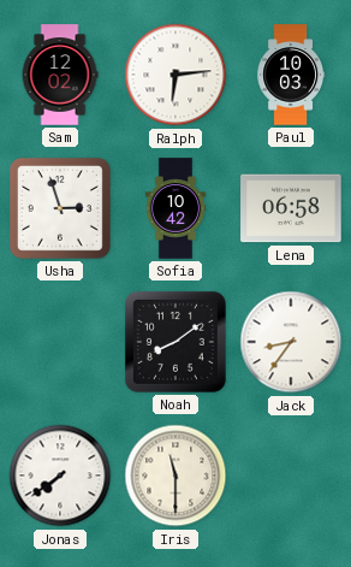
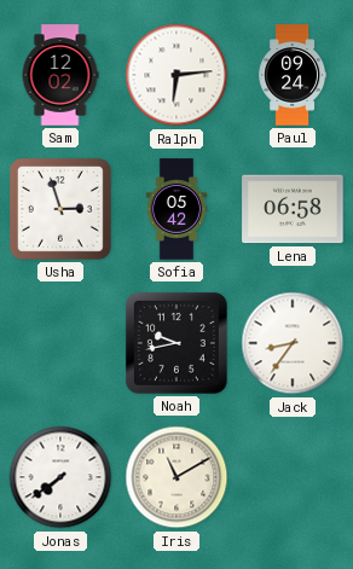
Paul: 10:03 -> 09:24 (293, 75)
Sofia: 10:42 -> 05:42 (176, 209)
Noah: 8:09 -> 9:43 (176, 343)
Iris: 11:30 -> 11:10 (176, 477)
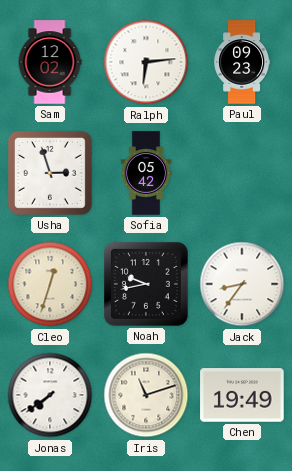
Paul: 09:24 -> 09:23 (242, 62)
Lena: 06:58 -> none (293, 209)
Cleo: none -> 12:33 (50, 284)
Iris: 11:10 -> 11:12 (146, 395)
Chen: none -> 19:49 (242, 395)
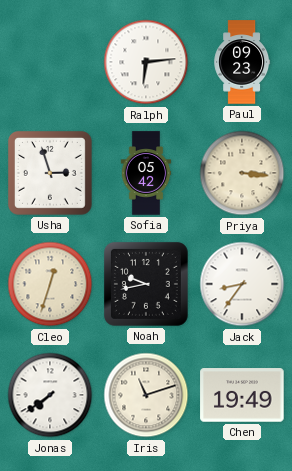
Sam: 12:02 -> none (50, 62)
Priya: none -> 3:16 (242, 173)
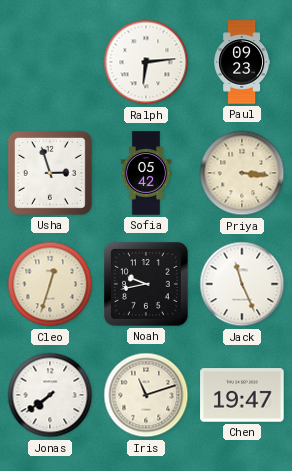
Jack: 8:36 -> 11:26 (242, 284)
Chen: 19:49 -> 19:47 (242, 395)
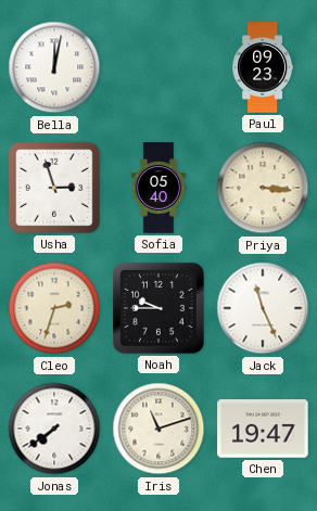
Bella: none -> 12:02 (54, 67)
Ralph: 6:14 -> none (146, 62)
Sofia: 05:42 -> 05:40 (158, 188)
Cleo: 12:33 -> 2:33 (54, 308)
Noah: 9:43 -> 9:45 (158, 308)
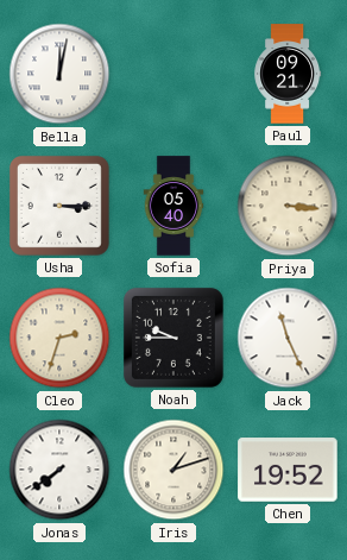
Paul: 09:23 -> 09:21 (288, 74)
Usha: 2:57 -> 3:15 (59, 206)
Iris: 11:12 -> 1:12 (173, 470)
Chen: 19:47 -> 19:52 (288, 470)
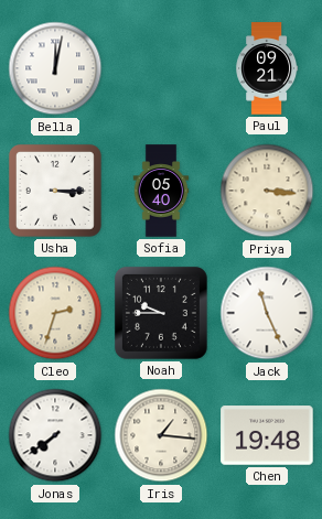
Iris: 1:12 -> 1:16 (161, 435)
Chen: 19:52 -> 19:48 (267, 435)
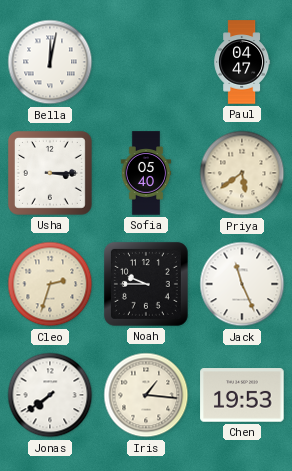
Paul: 09:21 -> 04:47 (242, 62)
Priya: 3:16 -> 5:39 (242, 173)
Chen: 19:48 -> 19:53 (242, 395)
